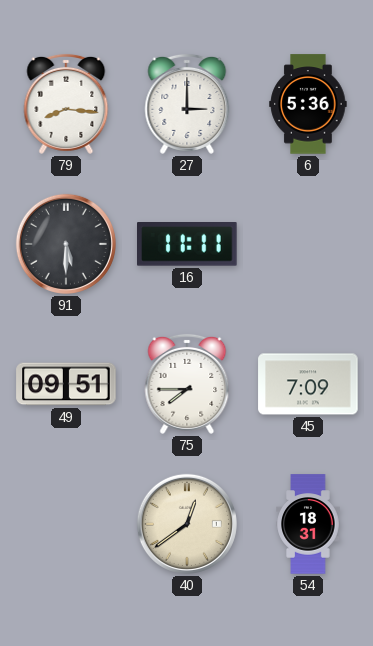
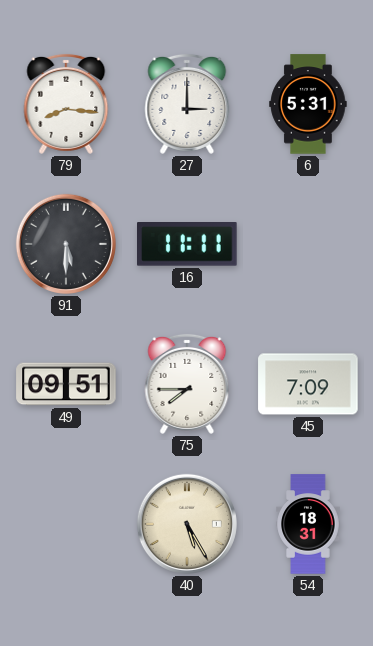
6: 5:36 -> 5:31 (308, 104)
40: 12:39 -> 5:25 (187, 524)
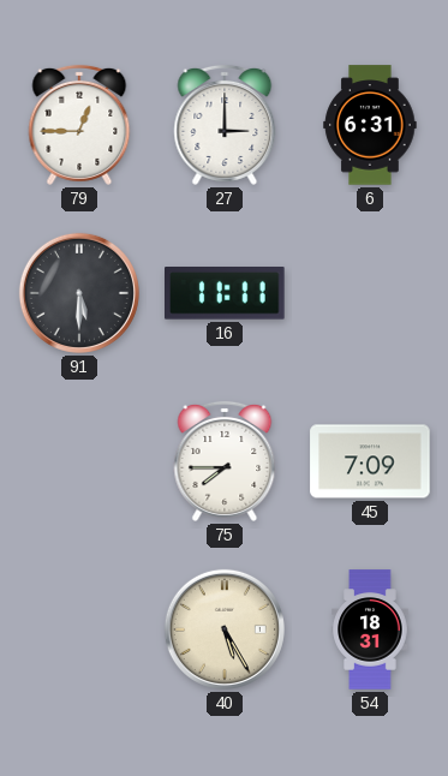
79: 8:16 -> 12:45 (79, 125)
6: 5:31 -> 6:31 (370, 125)
49: 09:51 -> none (66, 384)
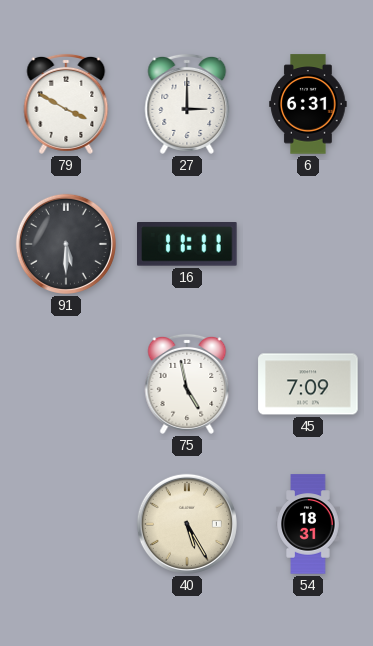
79: 12:45 -> 3:50 (66, 104)
75: 7:45 -> 4:58 (187, 384)
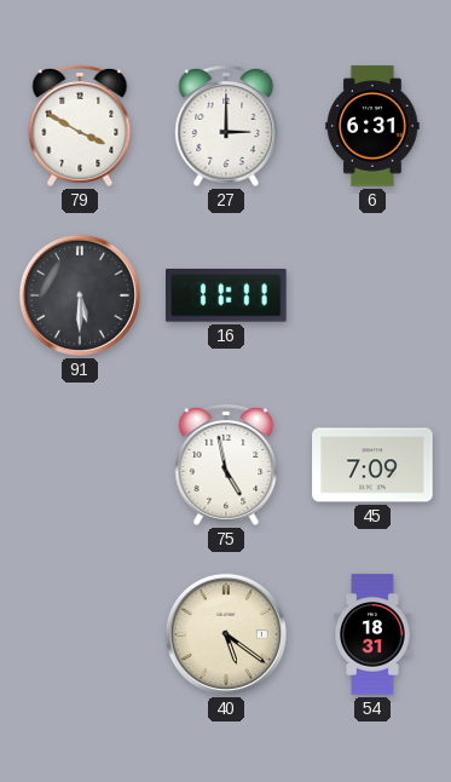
40: 5:25 -> 5:21 (226, 634)
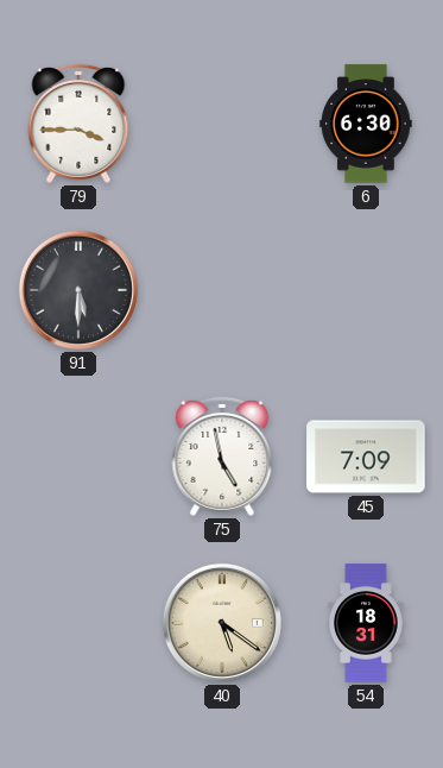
79: 3:50 -> 3:45 (78, 124)
27: 3:00 -> none (226, 126)
6: 6:31 -> 6:30 (366, 124)
16: 11:11 -> none (226, 297)
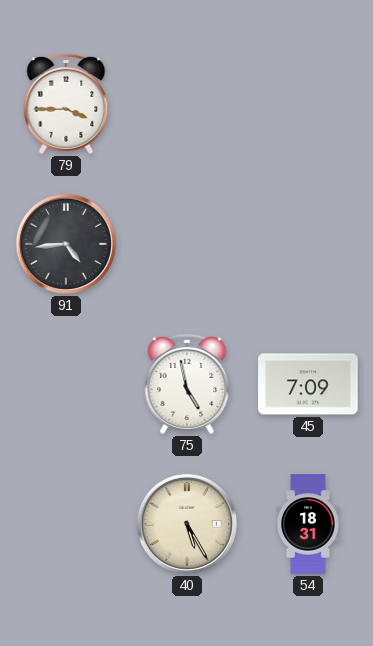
6: 6:30 -> none (366, 124)
91: 5:30 -> 4:44 (66, 244)
40: 5:21 -> 5:25 (187, 524)
